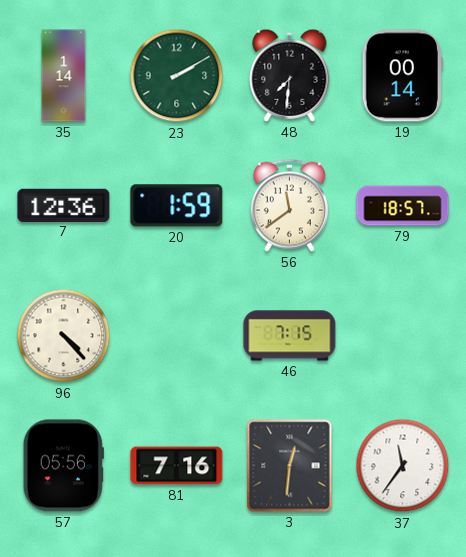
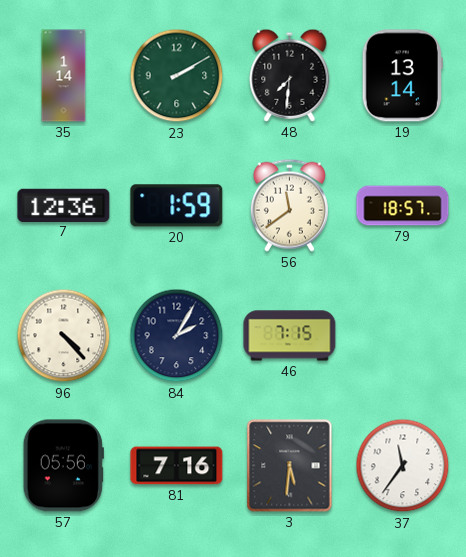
19: 00:14 -> 13:14 (402, 76)
84: none -> 2:05 (177, 336)
3: 12:31 -> 5:31 (290, 466)
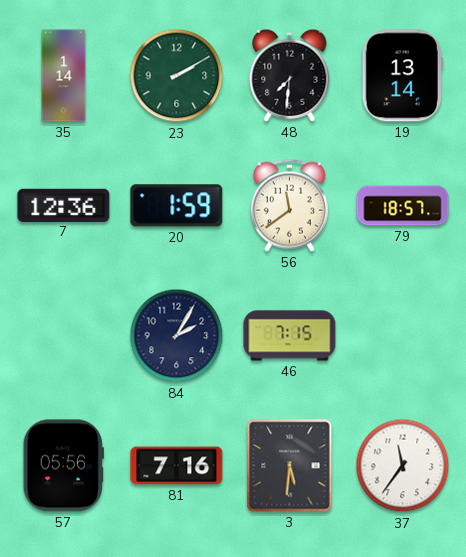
96: 4:23 -> none (64, 336)
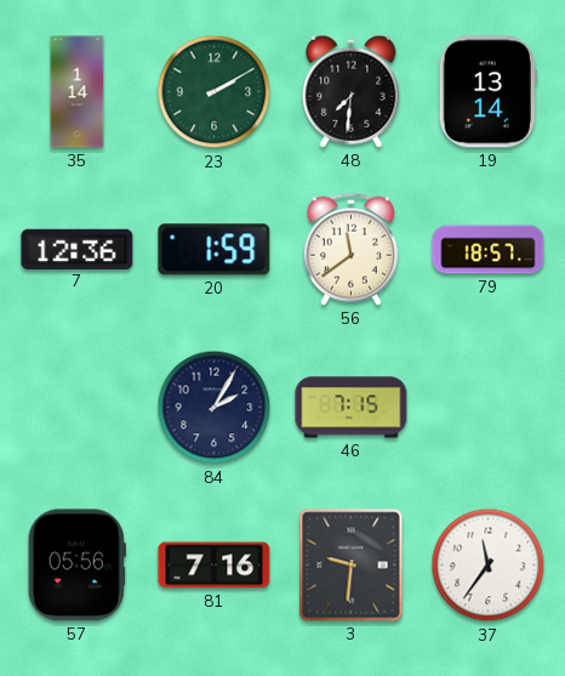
3: 5:31 -> 9:31 (352, 566)
